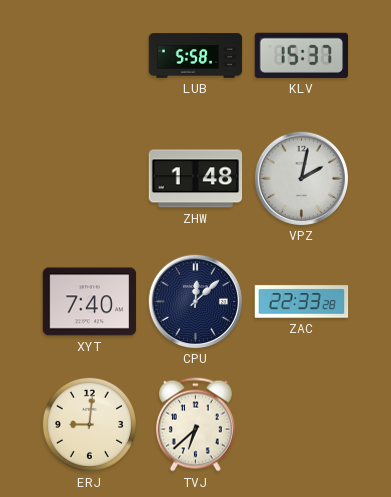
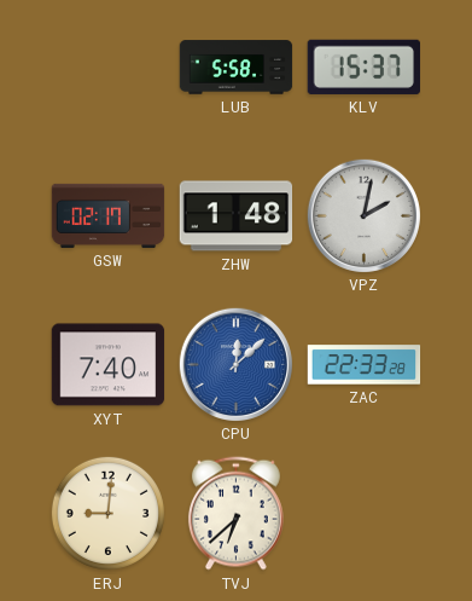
GSW: none -> 02:17 (109, 215)
CPU dial: navy -> blue (235, 364)
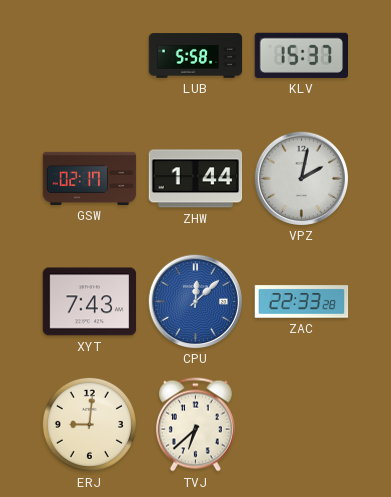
ZHW: 1:48 -> 1:44 (196, 179)
XYT: 7:40 -> 7:43 (90, 302)
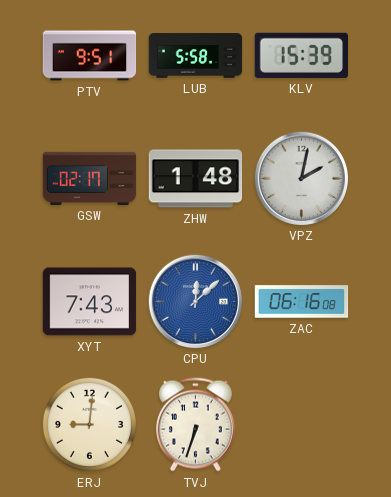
PTV: none -> 9:51 (90, 56)
KLV: 15:37 -> 15:39 (301, 55)
ZHW: 1:44 -> 1:48 (196, 179)
ZAC: 22:33 -> 06:16 (302, 302)
TVJ: 6:38 -> 6:33 (195, 425)
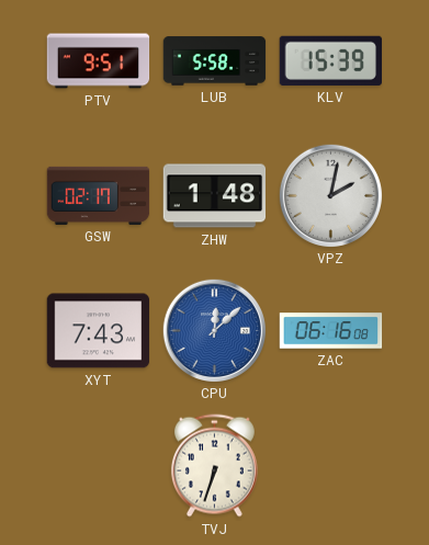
ERJ: 9:01 -> none (89, 424)
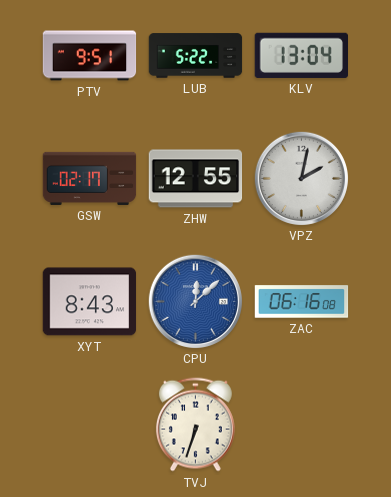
LUB: 5:58 -> 5:22 (196, 56)
KLV: 15:39 -> 13:04 (301, 55)
ZHW: 1:48 -> 12:55 (196, 179)
XYT: 7:43 -> 8:43 (90, 302)
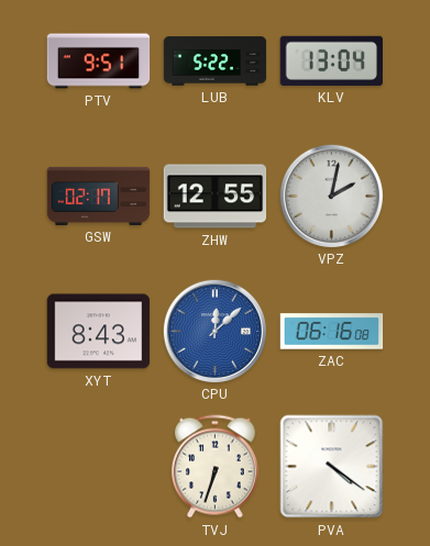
PVA: none -> 4:21 (332, 467)
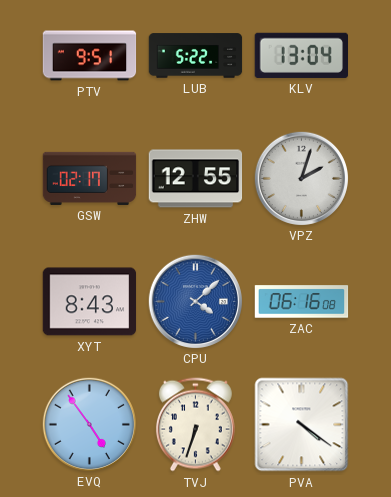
VPZ: 2:02 -> 2:03 (301, 178)
CPU: 12:08 -> 4:08 (195, 301)
EVQ: none -> 4:54 (89, 424)
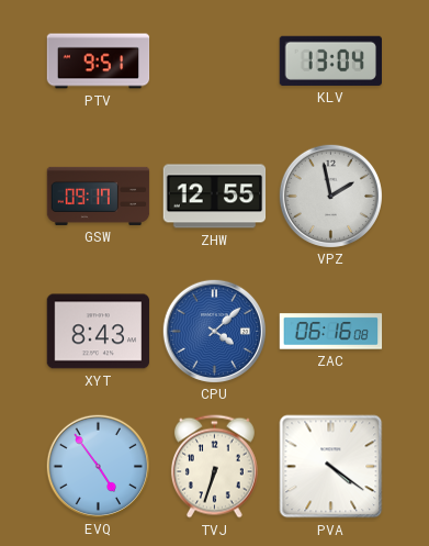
LUB: 5:22 -> none (196, 56)
GSW: 02:17 -> 09:17 (99, 196)
VPZ: 2:03 -> 1:58 (330, 196)
